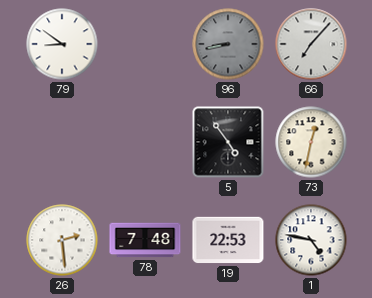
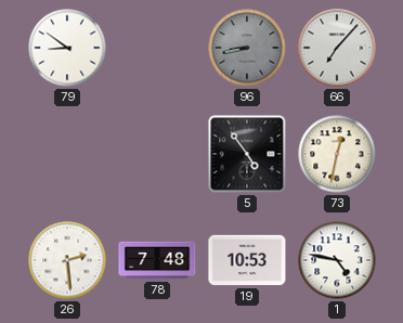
19: 22:53 -> 10:53 (247, 260)
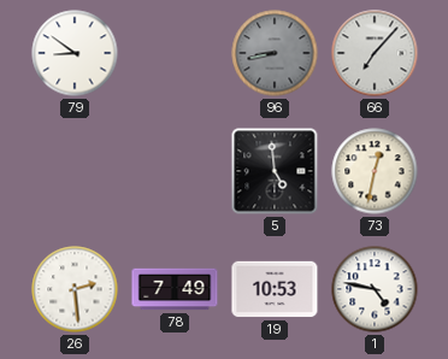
5: 4:54 -> 4:59 (275, 171)
78: 7:48 -> 7:49 (175, 289)
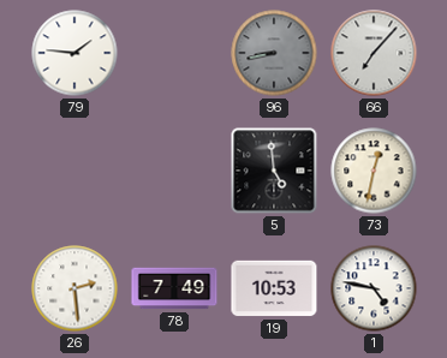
79: 8:51 -> 1:46 (74, 53)
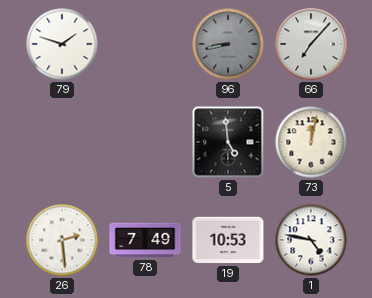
79: 1:46 -> 1:48 (62, 44)
73: 12:32 -> 12:02 (311, 142)
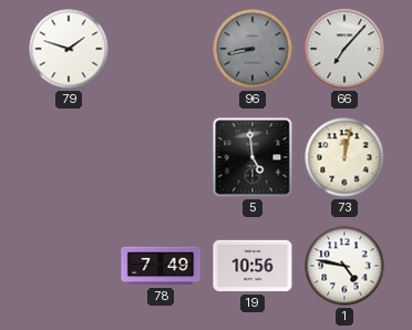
26: 2:29 -> none (62, 240)
19: 10:53 -> 10:56 (253, 266)
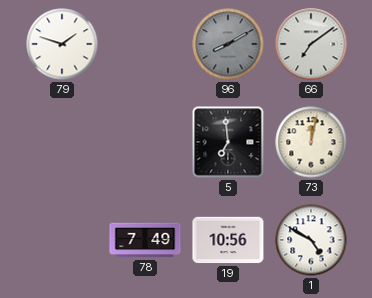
96: 8:43 -> 8:10 (228, 44)
66: 7:07 -> 7:09 (311, 44)
5: 4:59 -> 6:59 (228, 142)
1: 4:47 -> 4:50 (311, 240)
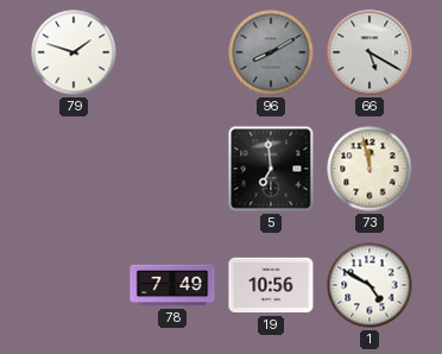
66: 7:09 -> 5:20 (370, 52)
73: 12:02 -> 11:58 (370, 169)
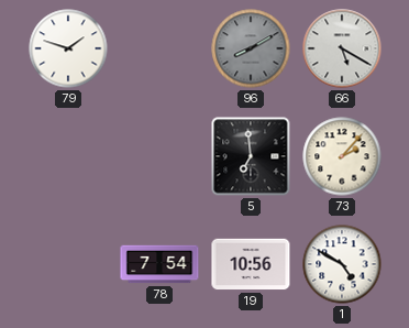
73: 11:58 -> 2:07 (342, 156)
78: 7:49 -> 7:54 (159, 264)
